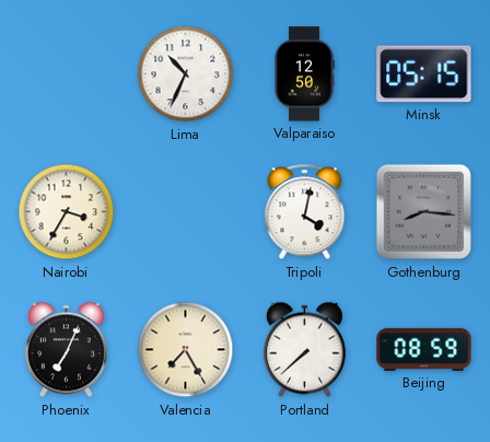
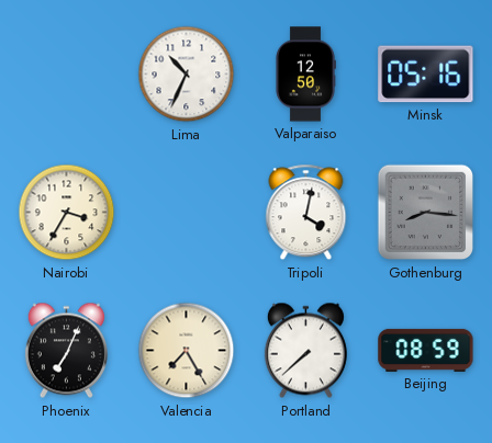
Minsk: 05:15 -> 05:16 (426, 75)
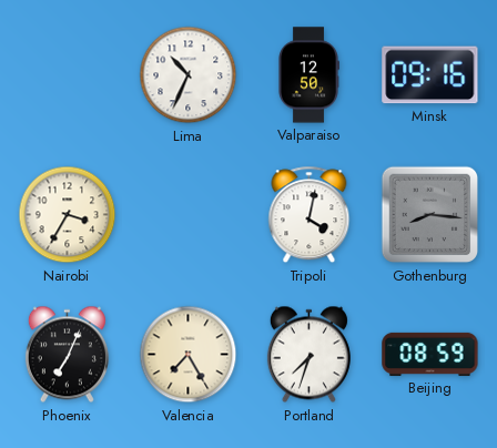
Minsk: 05:16 -> 09:16 (430, 75)
Portland: 7:38 -> 7:33 (308, 355)
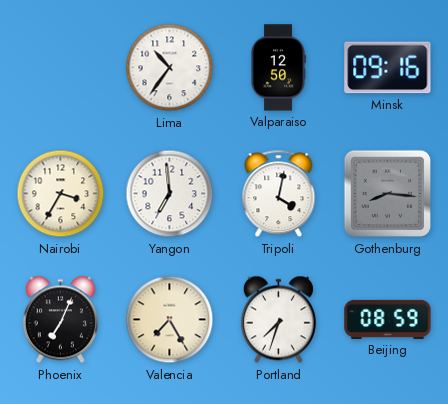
Lima: 10:34 -> 10:36 (170, 68)
Yangon: none -> 6:59 (170, 194)
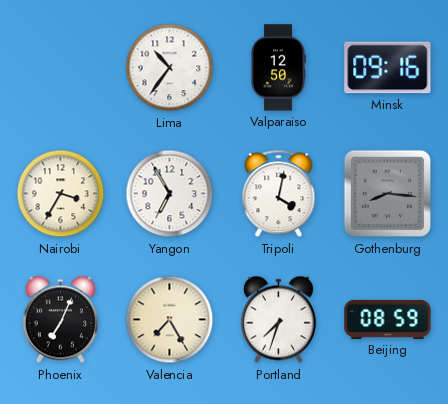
Yangon: 6:59 -> 6:55 (170, 194)
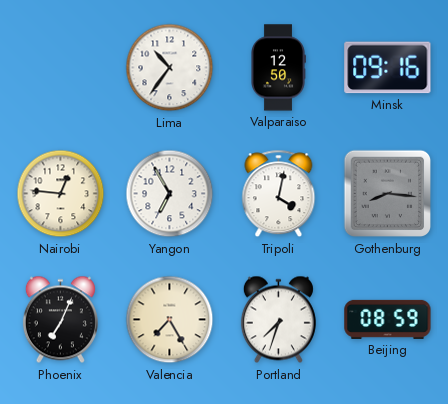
Nairobi: 3:35 -> 12:46 (61, 194)
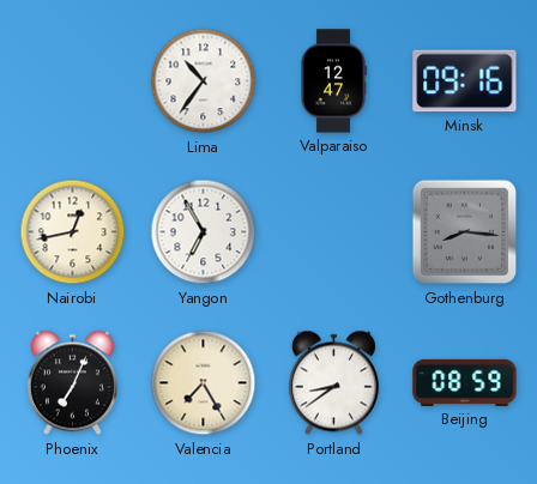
Valparaiso: 12:50 -> 12:47 (334, 81)
Nairobi: 12:46 -> 12:43 (73, 232)
Tripoli: 4:02 -> none (279, 194)
Portland: 7:33 -> 8:39 (333, 383)
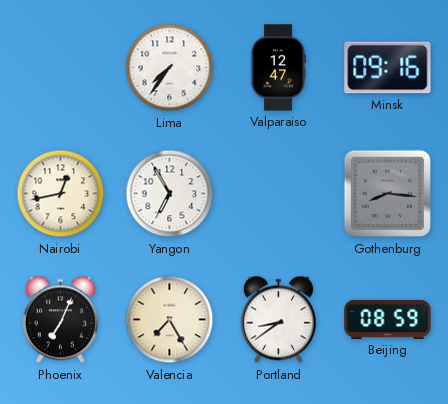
Lima: 10:36 -> 7:36 (170, 68)
